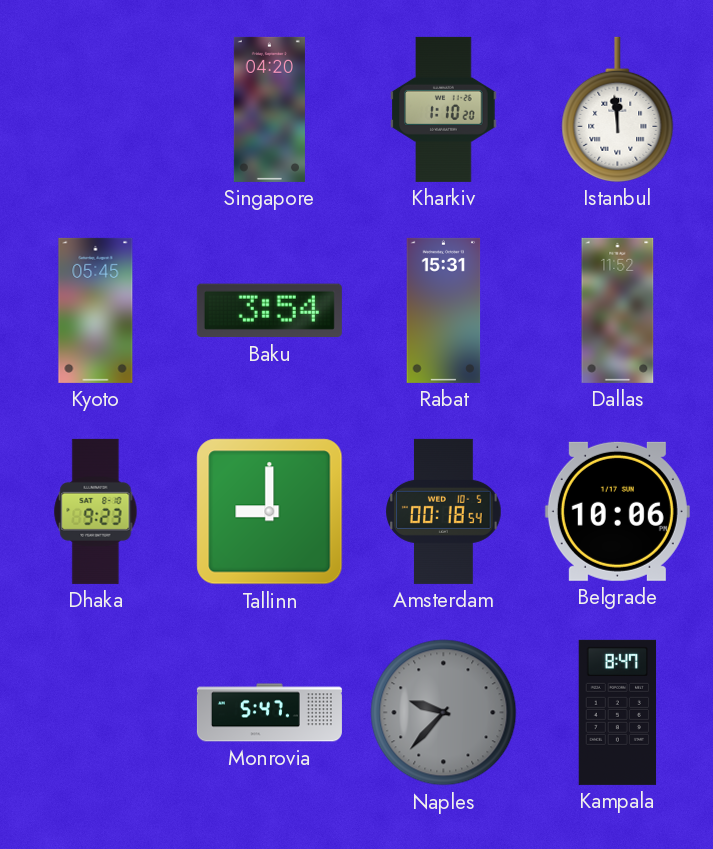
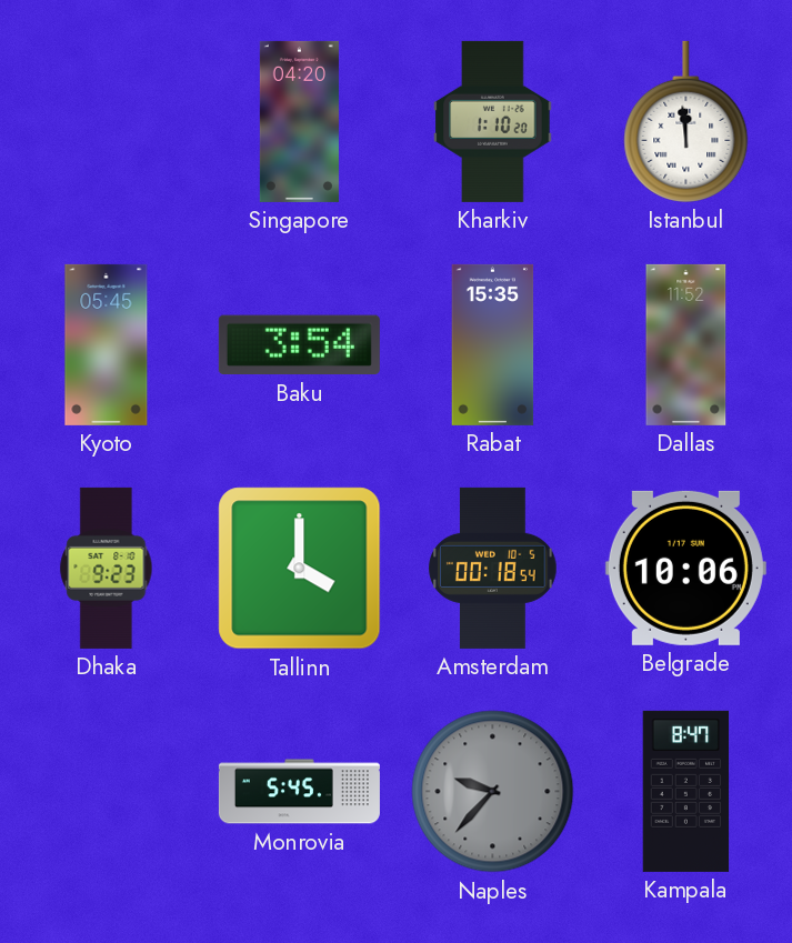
Rabat: 15:31 -> 15:35 (493, 344)
Tallinn: 9:00 -> 4:00 (300, 569)
Monrovia: 5:47 -> 5:45 (299, 792)
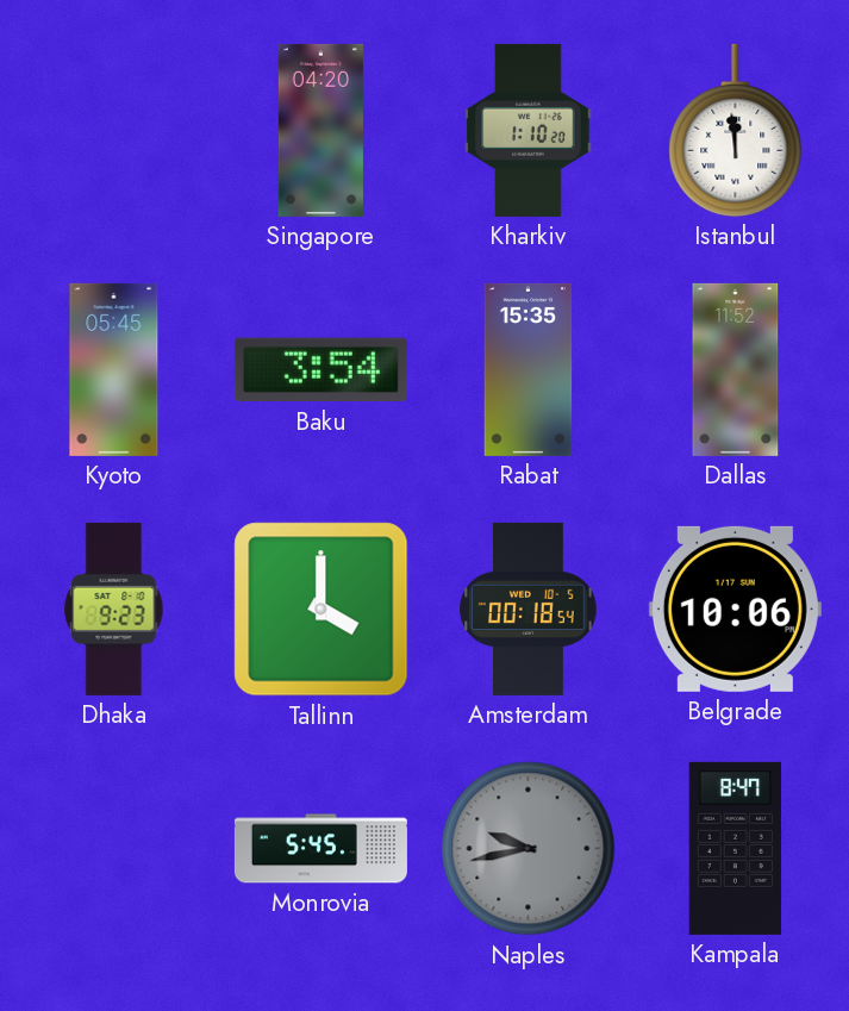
Naples: 9:37 -> 9:43 (529, 849)
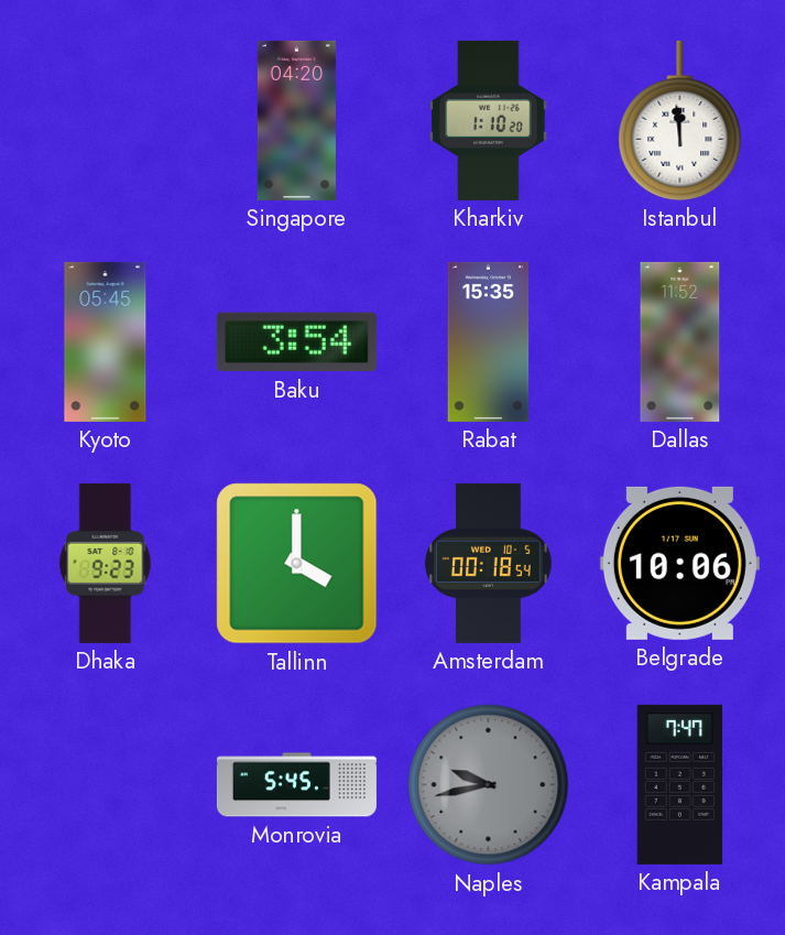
Kampala: 8:47 -> 7:47 (680, 784)
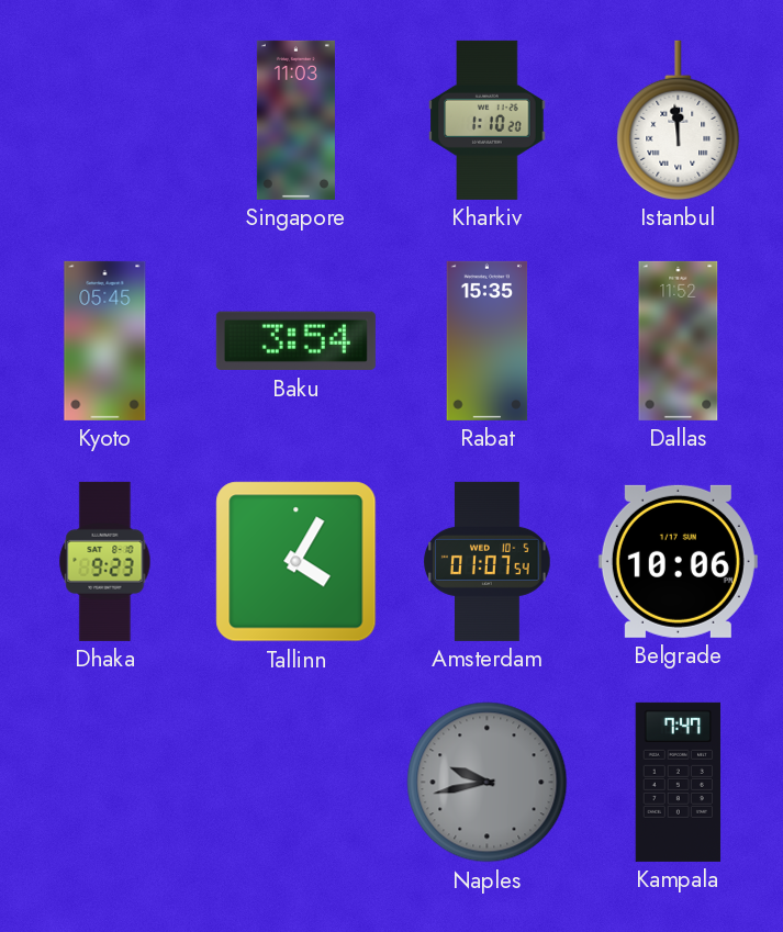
Singapore: 04:20 -> 11:03 (295, 120)
Tallinn: 4:00 -> 4:05 (297, 562)
Amsterdam: 00:18 -> 01:07 (488, 561)
Monrovia: 5:45 -> none (296, 785)
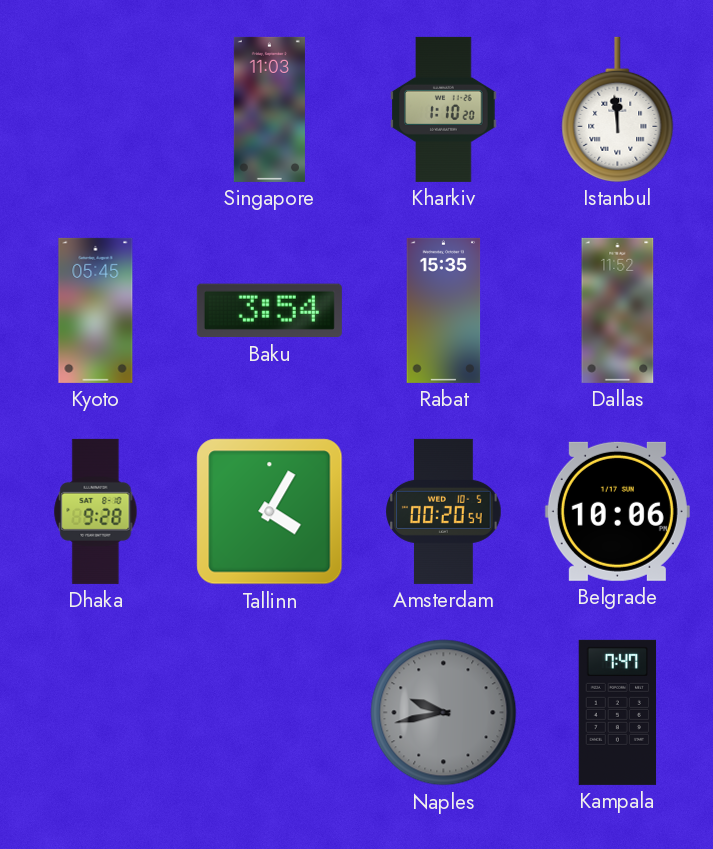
Dhaka: 9:23 -> 9:28 (96, 511)
Amsterdam: 01:07 -> 00:20 (444, 511)
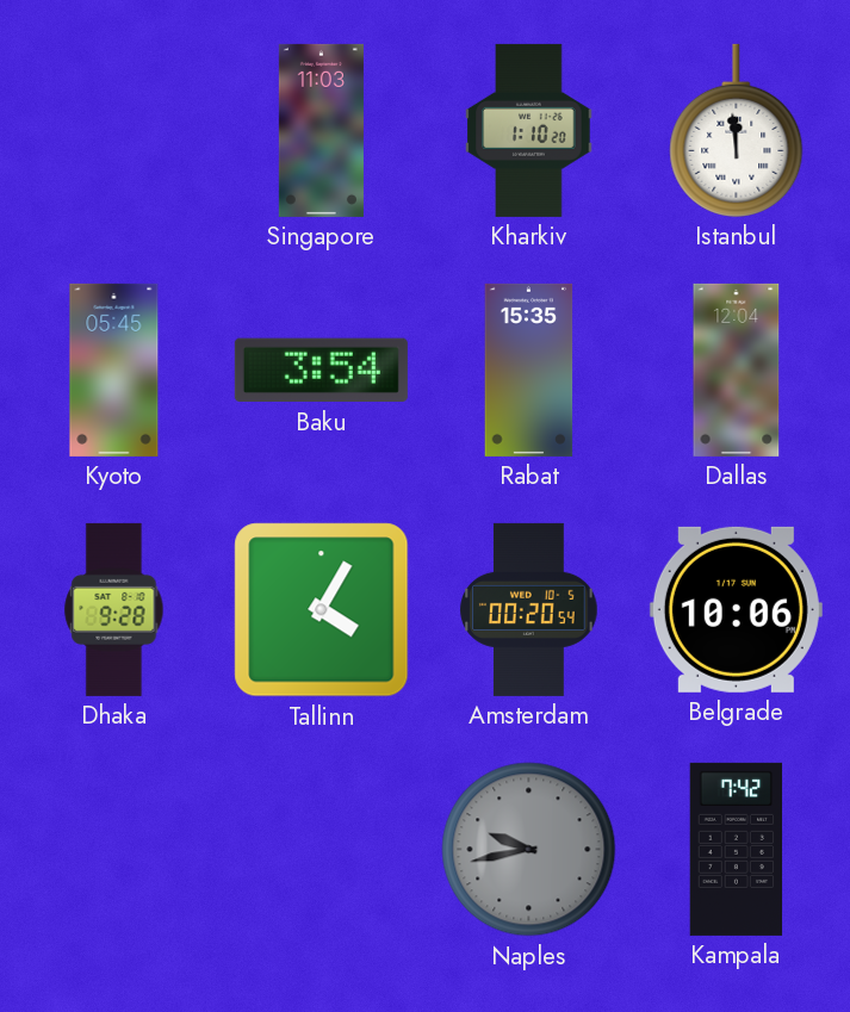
Dallas: 11:52 -> 12:04 (737, 370)
Kampala: 7:47 -> 7:42 (737, 849)
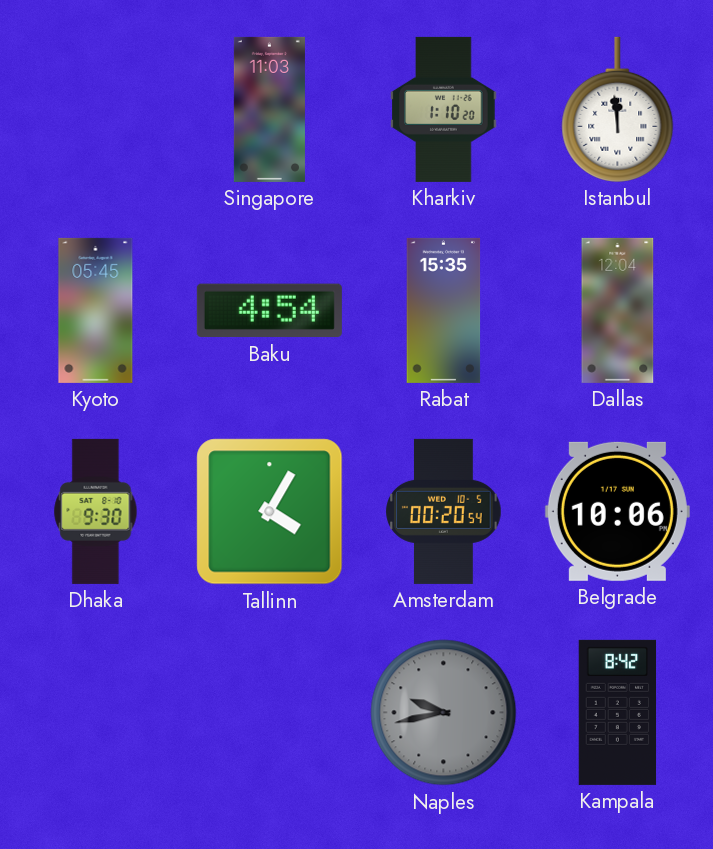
Baku: 3:54 -> 4:54 (269, 311)
Dhaka: 9:28 -> 9:30 (96, 511)
Kampala: 7:42 -> 8:42 (618, 712)
